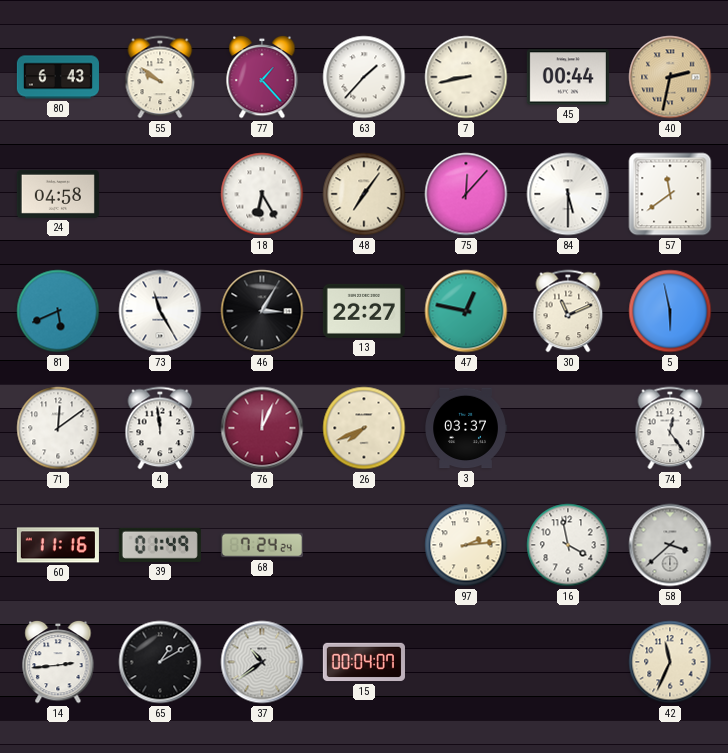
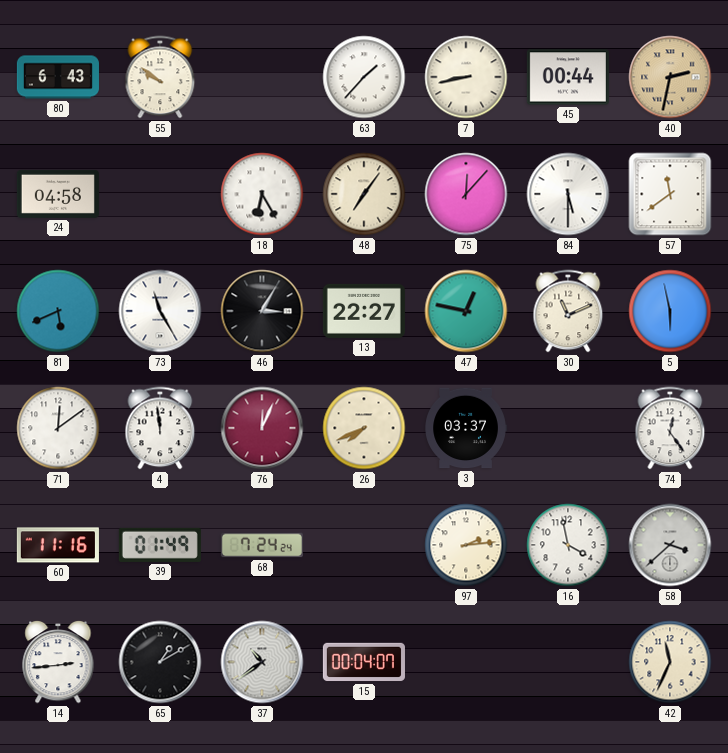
77: 1:23 -> none (262, 77)
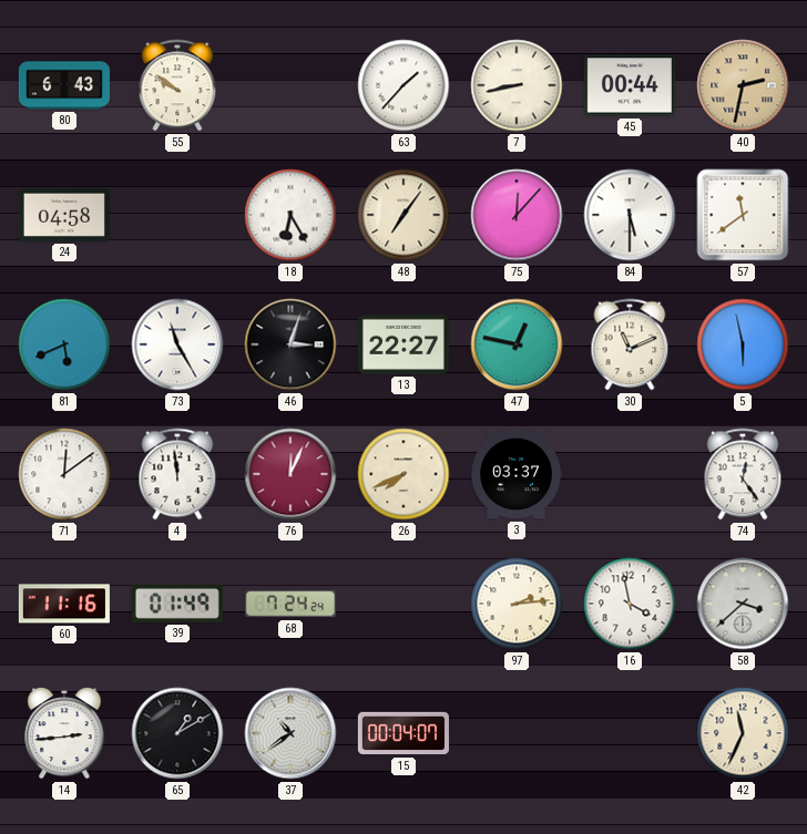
46: 3:05 -> 3:03 (290, 344)
